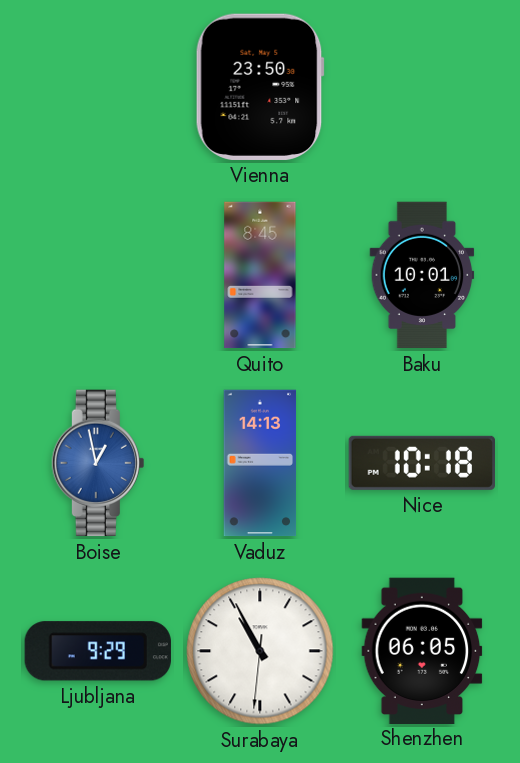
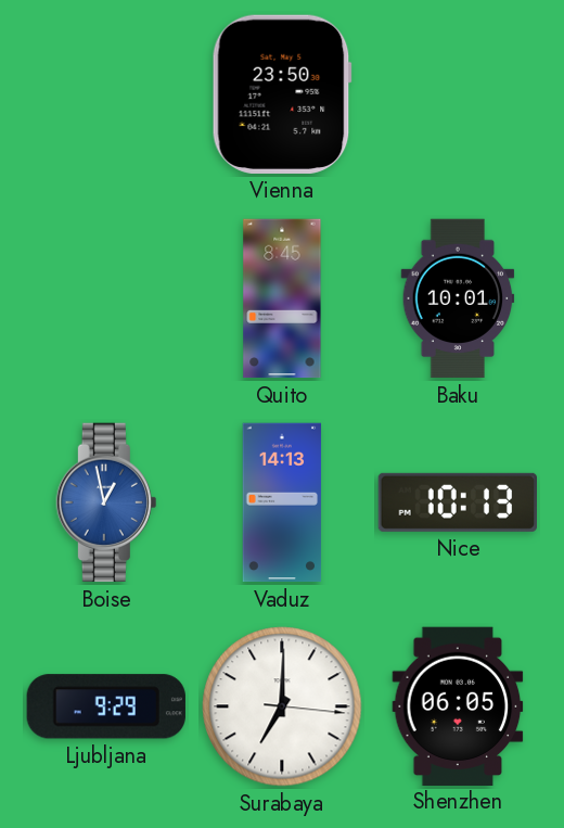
Nice: 10:18 -> 10:13 (457, 502)
Surabaya: 10:55 -> 7:00 (282, 706)
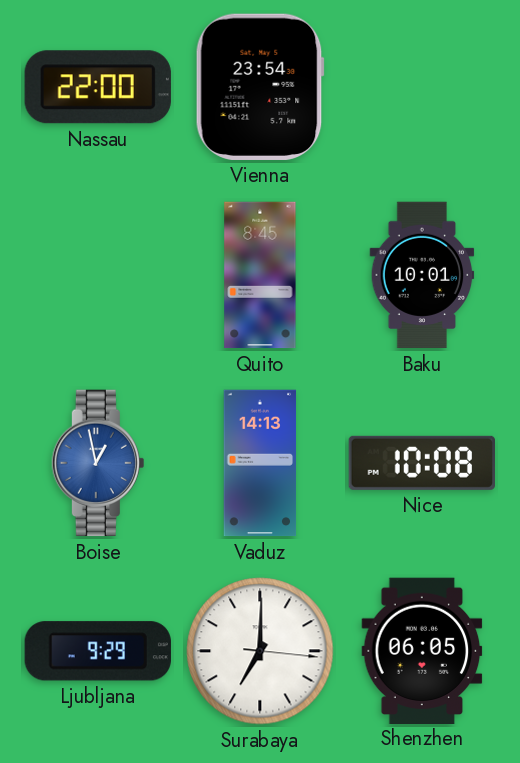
Nassau: none -> 22:00 (98, 87)
Vienna: 23:50 -> 23:54 (260, 87)
Nice: 10:13 -> 10:08 (421, 463)
